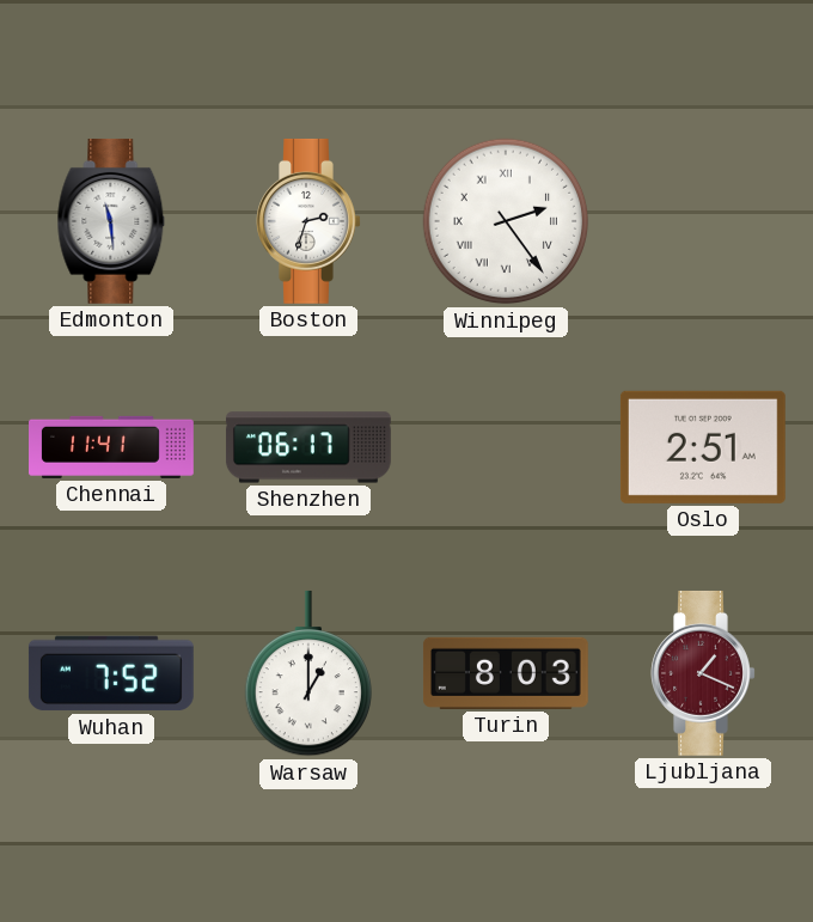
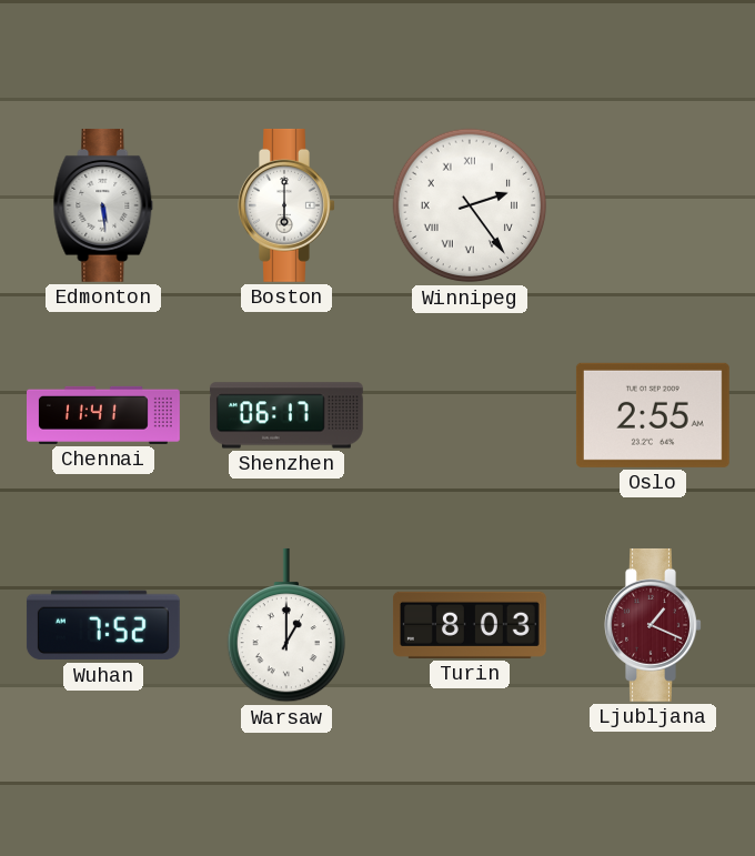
Edmonton: 11:29 -> 5:29 (103, 205)
Boston: 2:33 -> 6:00 (286, 205)
Oslo: 2:51 -> 2:55 (653, 415)
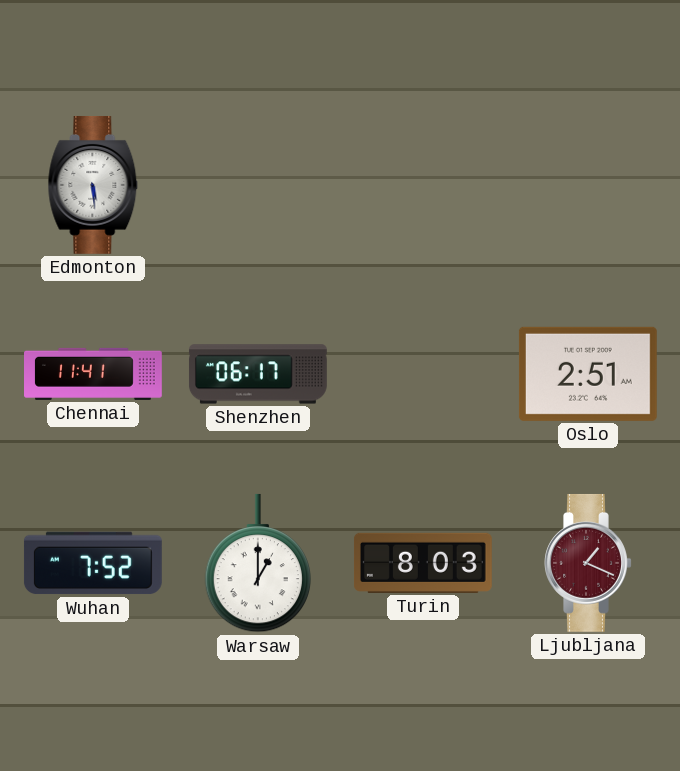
Boston: 6:00 -> none (286, 205)
Winnipeg: 2:24 -> none (470, 205)
Oslo: 2:55 -> 2:51 (588, 374)
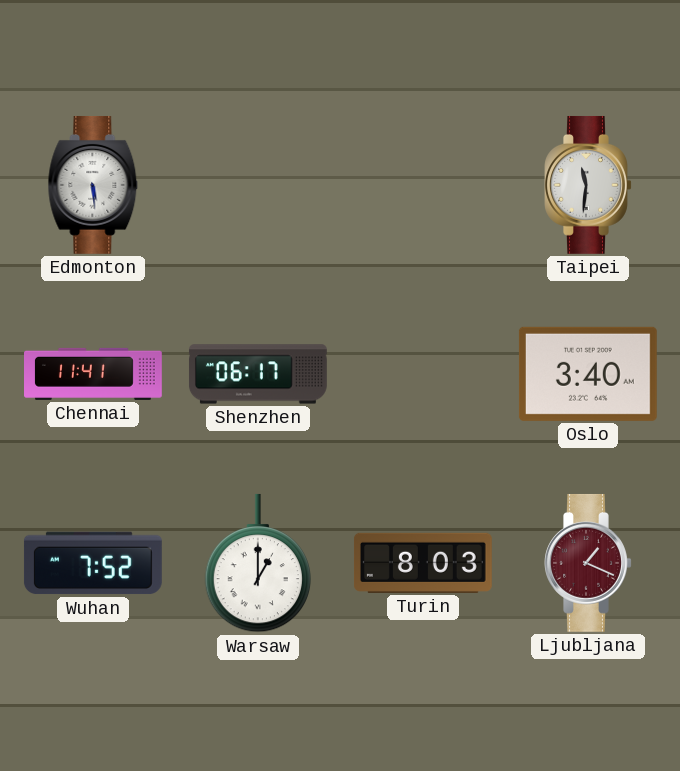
Taipei: none -> 11:31 (588, 185)
Oslo: 2:51 -> 3:40 (588, 374)
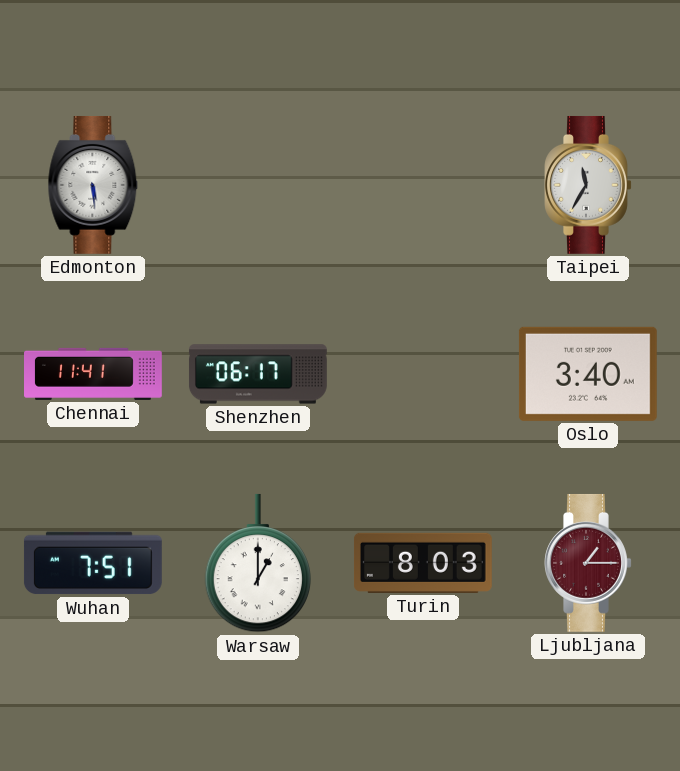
Taipei: 11:31 -> 11:35 (588, 185)
Wuhan: 7:52 -> 7:51 (93, 563)
Ljubljana: 1:19 -> 1:15 (588, 563)
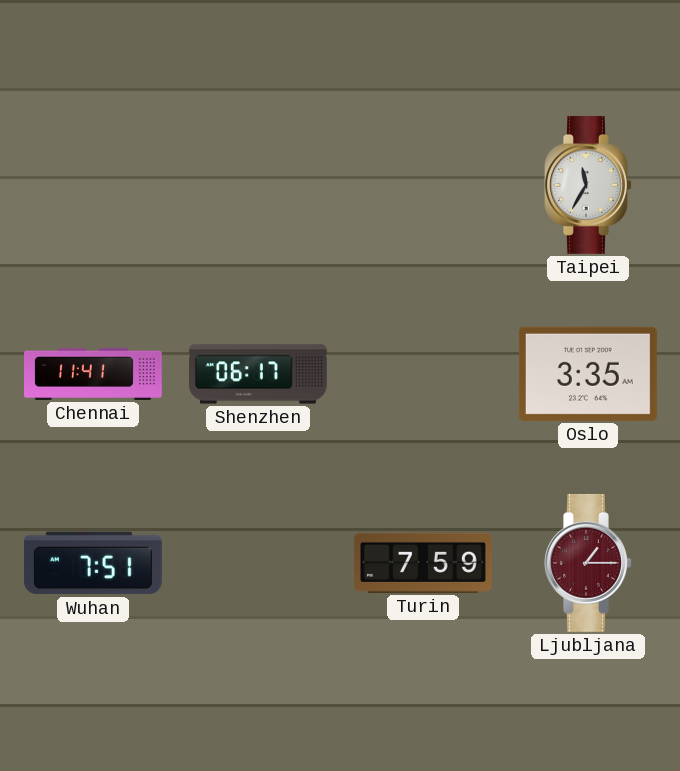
Edmonton: 5:29 -> none (93, 185)
Oslo: 3:40 -> 3:35 (588, 374)
Warsaw: 1:00 -> none (257, 563)
Turin: 8:03 -> 7:59 (423, 563)
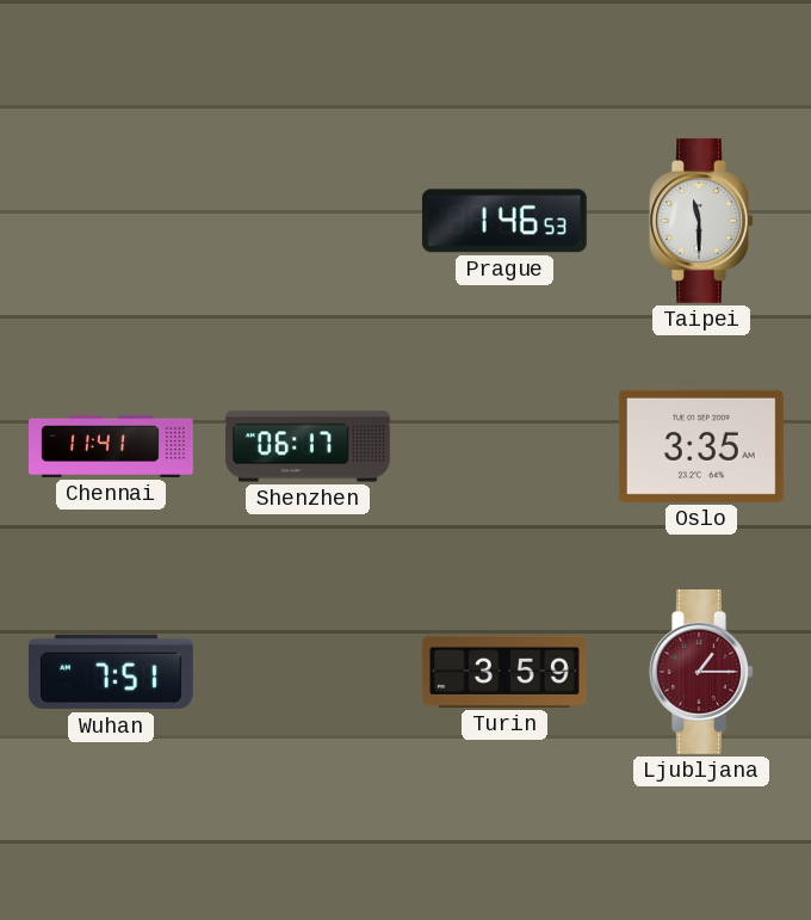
Prague: none -> 1:46 (504, 221)
Taipei: 11:35 -> 11:30 (701, 221)
Turin: 7:59 -> 3:59 (504, 672)
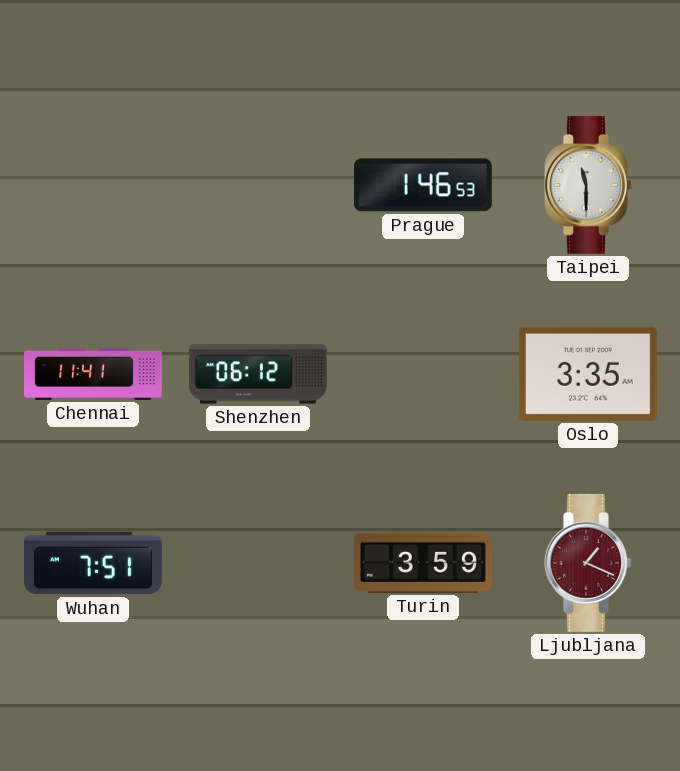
Shenzhen: 06:17 -> 06:12 (258, 374)
Ljubljana: 1:15 -> 1:19 (588, 563)
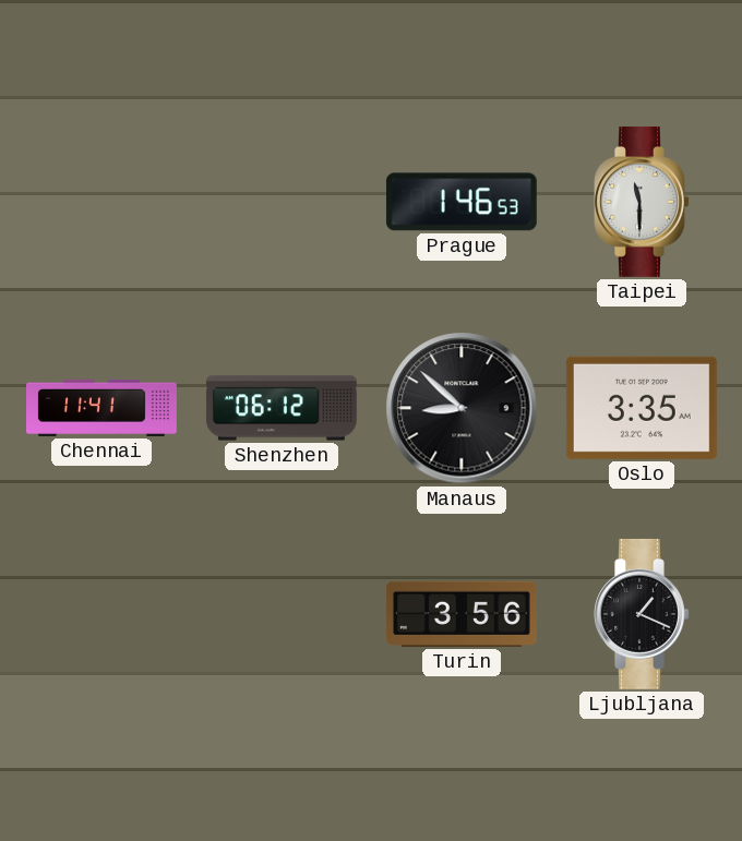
Manaus: none -> 8:52 (462, 408)
Wuhan: 7:51 -> none (93, 563)
Turin: 3:59 -> 3:56 (462, 614)
Ljubljana dial: burgundy -> black (642, 614)
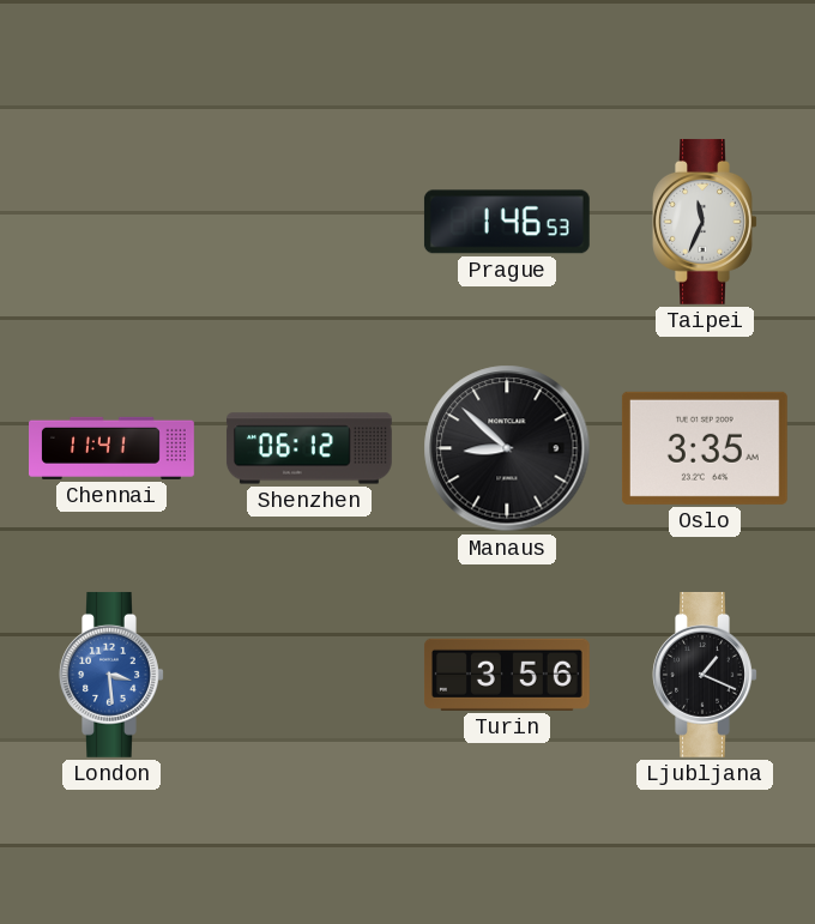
Taipei: 11:30 -> 11:34 (705, 222)
London: none -> 3:29 (111, 675)
